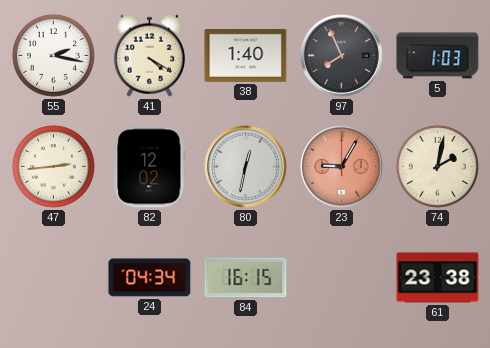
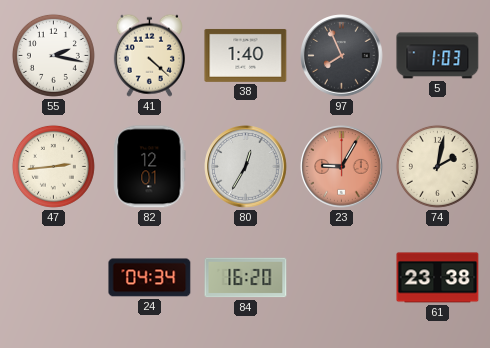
41: 4:20 -> 4:22 (149, 55)
82: 12:02 -> 12:01 (150, 167)
80: 12:32 -> 12:35 (246, 167)
84: 16:15 -> 16:20 (246, 278)
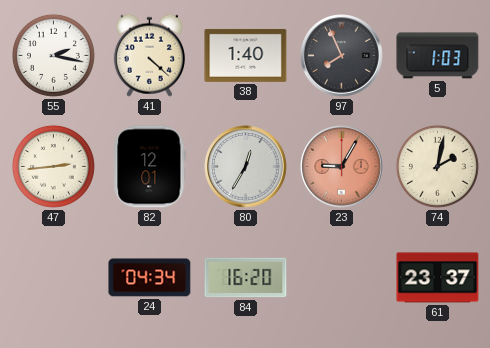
61: 23:38 -> 23:37 (438, 278)
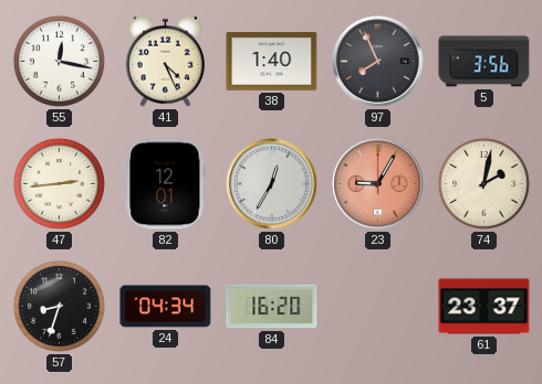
55: 2:17 -> 12:17 (59, 61)
41: 4:22 -> 4:26 (165, 61)
5: 1:03 -> 3:56 (484, 62)
57: none -> 8:33 (59, 306)
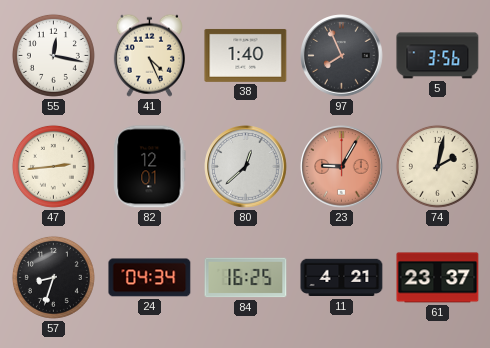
80: 12:35 -> 12:38 (246, 167)
84: 16:20 -> 16:25 (246, 278)
11: none -> 4:21 (342, 278)
